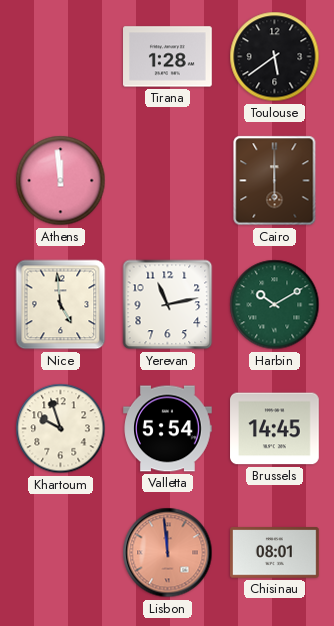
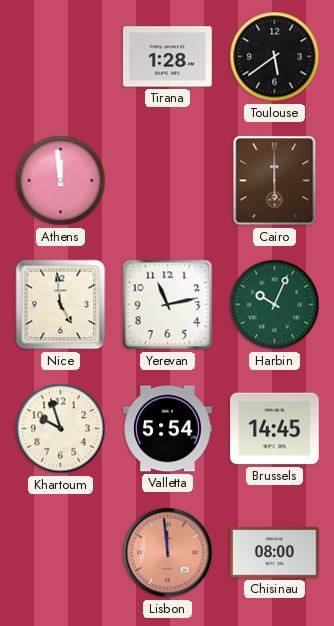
Harbin: 10:10 -> 10:04 (275, 305)
Chisinau: 08:01 -> 08:00 (275, 553)
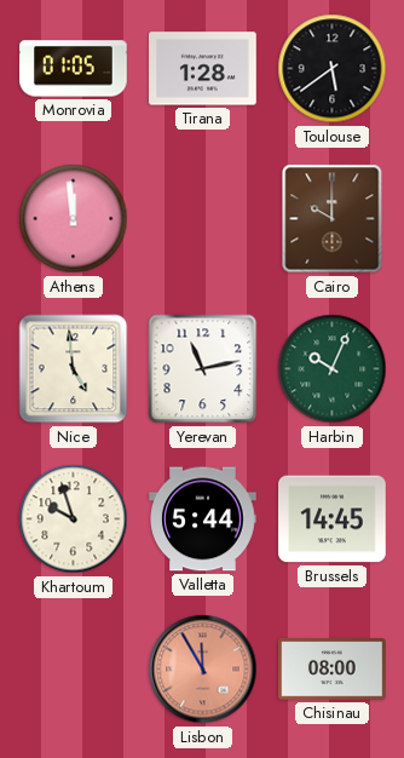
Monrovia: none -> 01:05 (74, 69)
Cairo: 6:00 -> 10:00 (333, 219)
Valletta: 5:54 -> 5:44 (203, 519)
Lisbon: 11:59 -> 11:55 (203, 670)
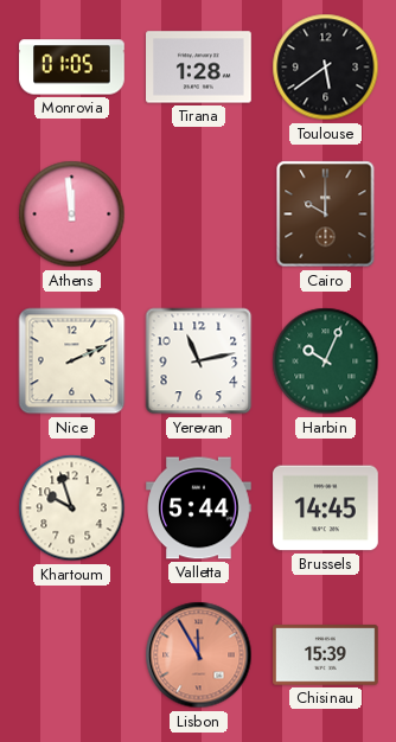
Nice: 4:59 -> 2:11 (72, 362)
Chisinau: 08:00 -> 15:39 (326, 655)
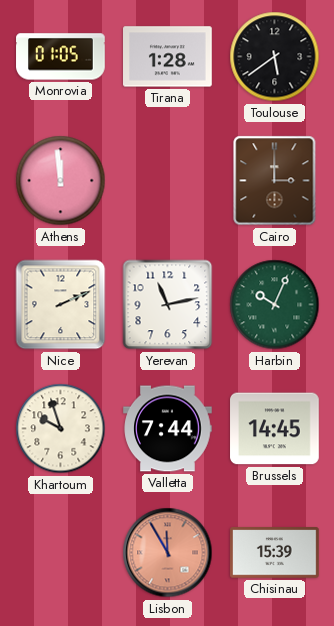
Cairo: 10:00 -> 3:00 (275, 181)
Valletta: 5:44 -> 7:44 (168, 429)
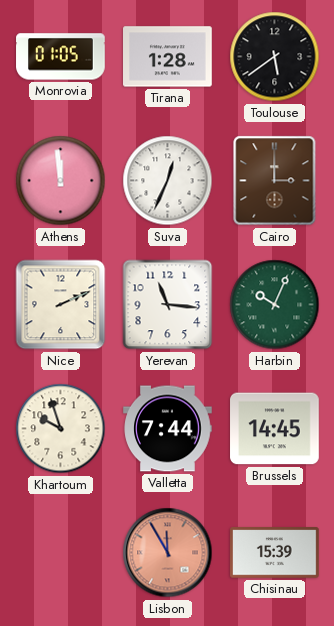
Suva: none -> 12:34 (168, 181)
Yerevan: 11:13 -> 11:16 (168, 305)
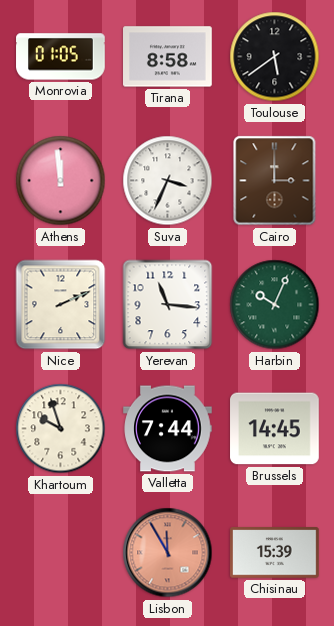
Tirana: 1:28 -> 8:58 (168, 57)
Suva: 12:34 -> 3:34 (168, 181)
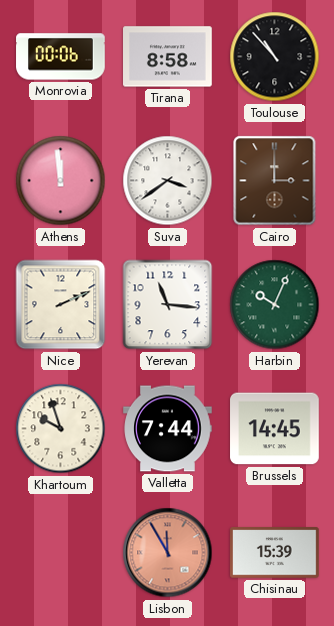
Monrovia: 01:05 -> 00:06 (61, 57)
Toulouse: 5:39 -> 10:53 (275, 57)
Suva: 3:34 -> 3:39 (168, 181)
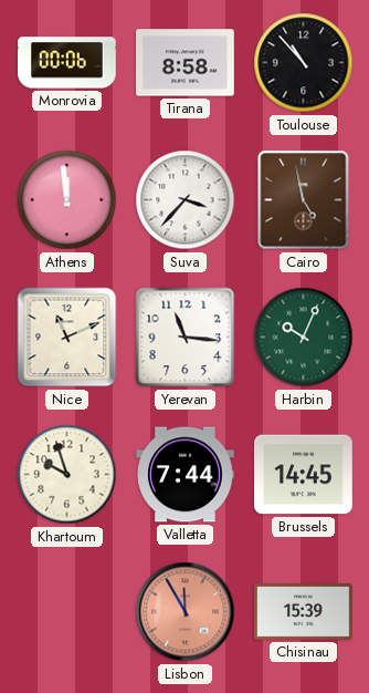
Suva: 3:39 -> 3:37 (186, 200)
Cairo: 3:00 -> 4:58 (304, 200)
Nice: 2:11 -> 11:11 (67, 338)
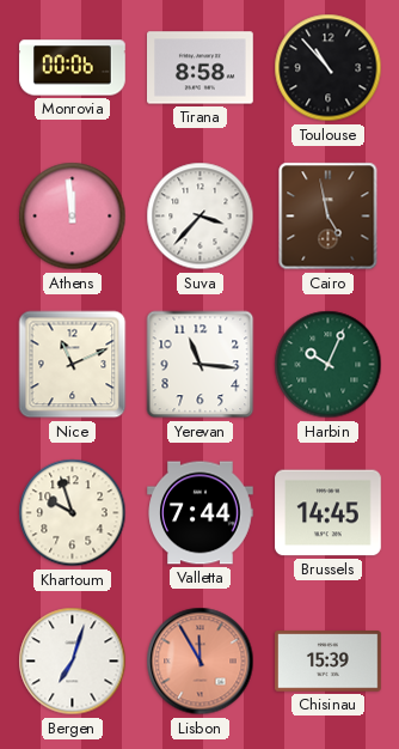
Bergen: none -> 7:03 (73, 662)
